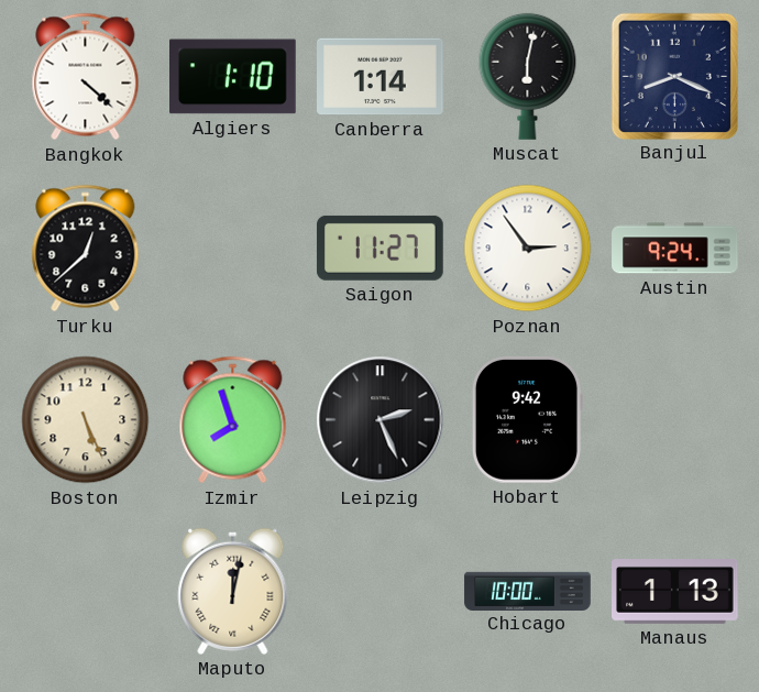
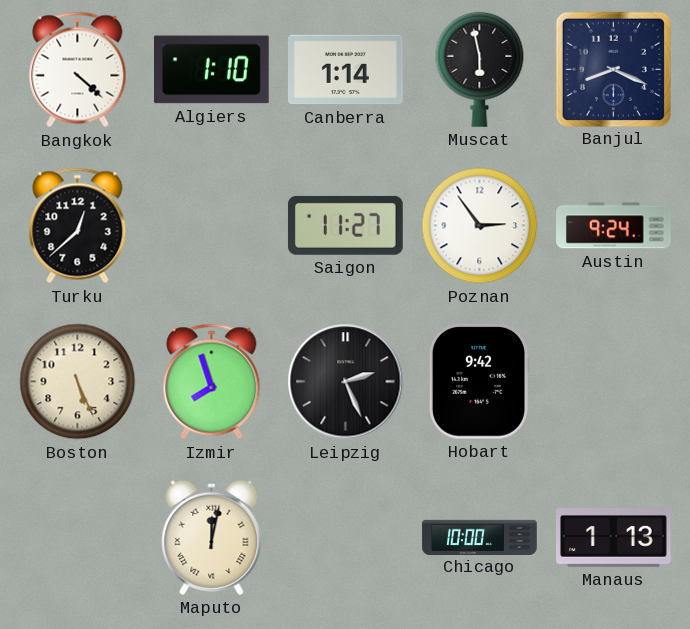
Muscat: 6:02 -> 5:58 (480, 69)
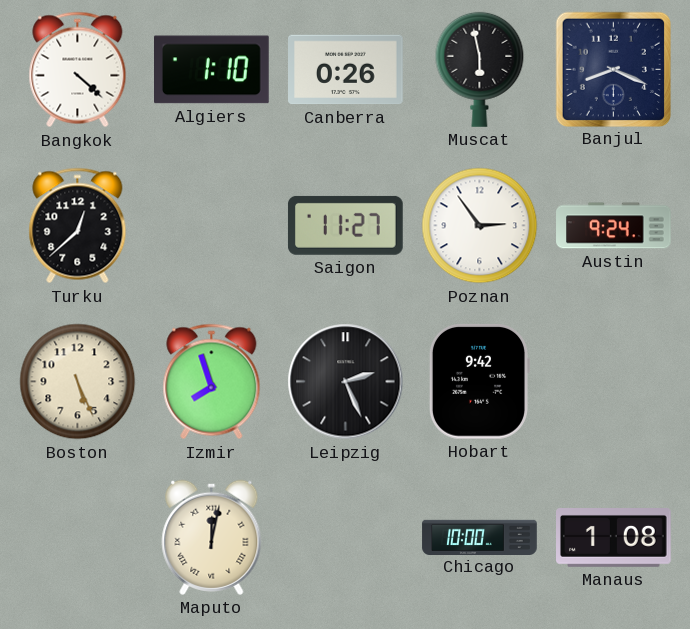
Canberra: 1:14 -> 0:26 (346, 70)
Manaus: 1:13 -> 1:08 (614, 538)
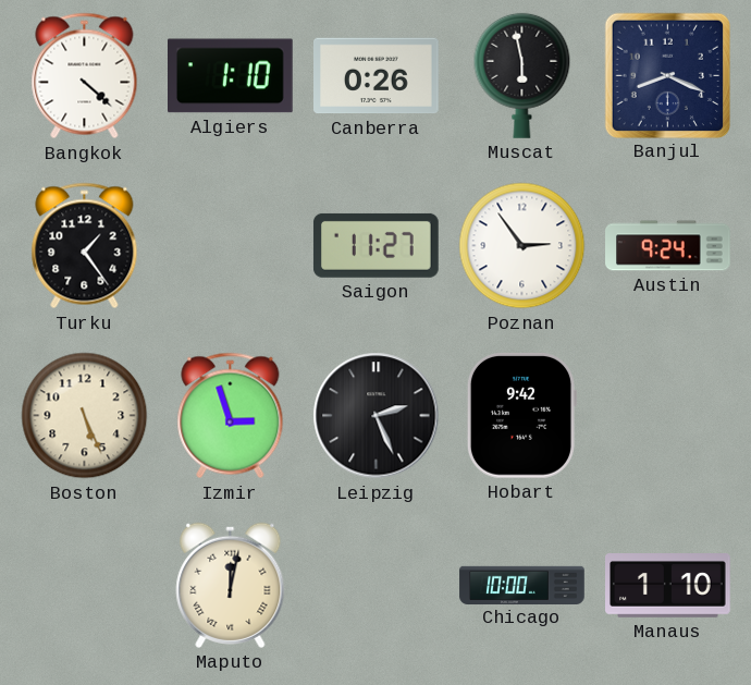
Turku: 12:38 -> 1:24 (85, 246)
Izmir: 7:57 -> 2:57 (231, 416)
Manaus: 1:08 -> 1:10 (668, 586)
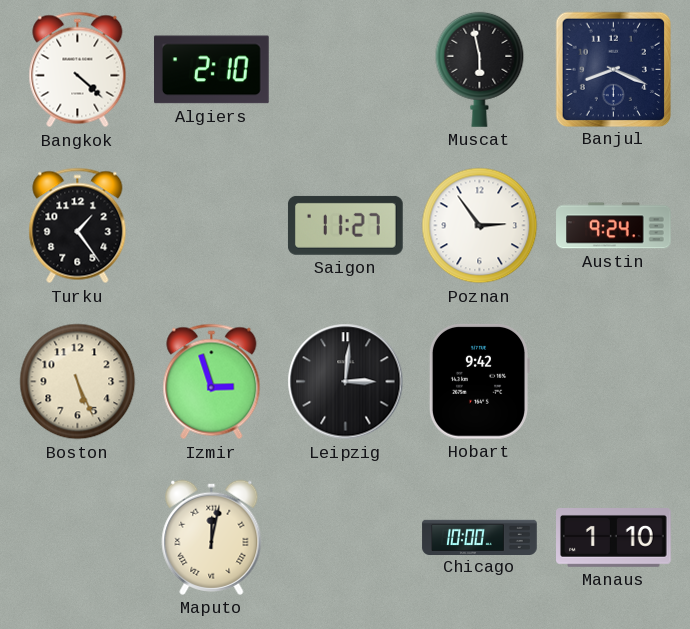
Algiers: 1:10 -> 2:10 (212, 70)
Canberra: 0:26 -> none (377, 76)
Leipzig: 2:26 -> 3:01 (346, 382)
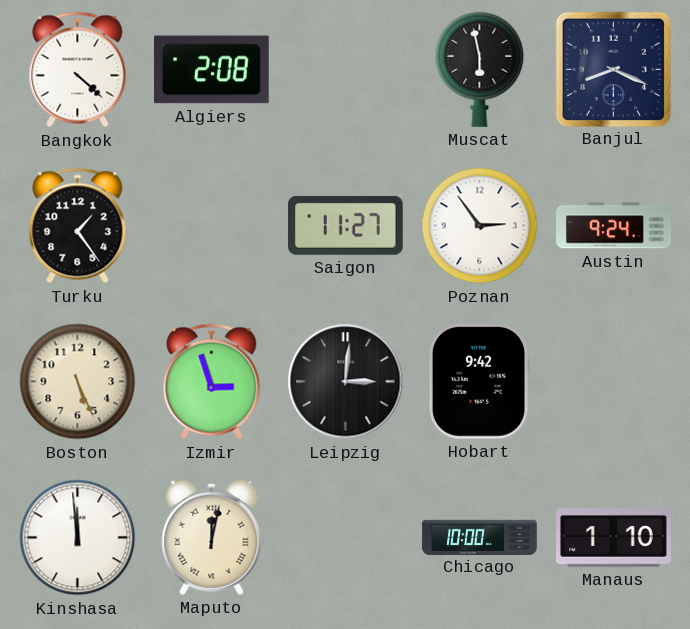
Algiers: 2:10 -> 2:08 (212, 70)
Kinshasa: none -> 11:59 (78, 538)
